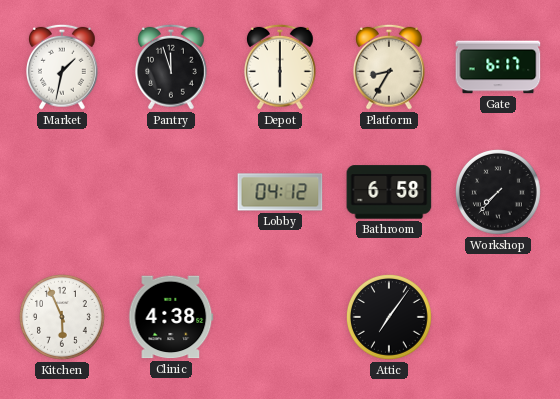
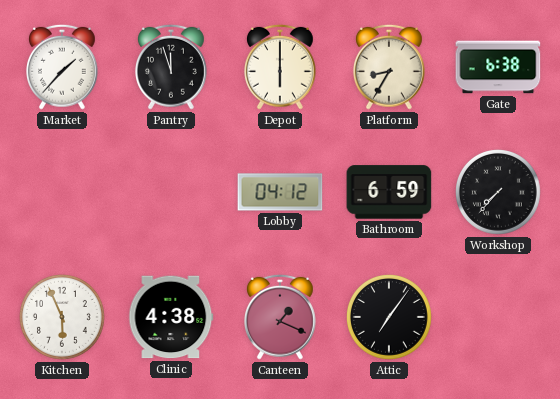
Market: 1:32 -> 1:37 (63, 67)
Gate: 6:17 -> 6:38 (498, 67)
Bathroom: 6:58 -> 6:59 (389, 192)
Canteen: none -> 1:19 (281, 317)
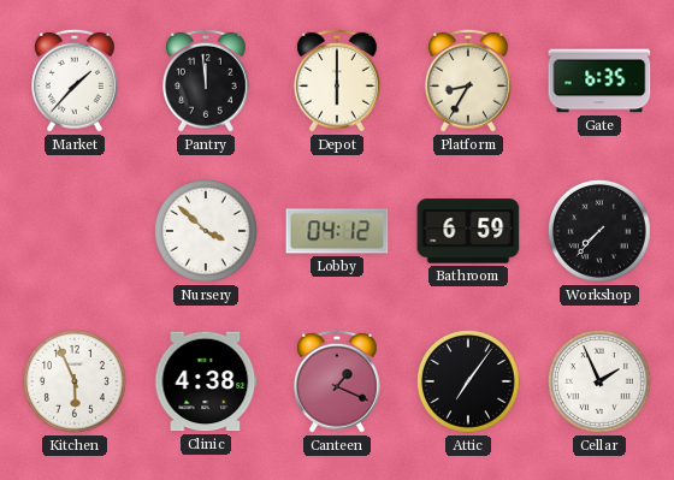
Pantry: 11:57 -> 11:59 (207, 81)
Gate: 6:38 -> 6:35 (599, 81)
Nursery: none -> 3:52 (207, 232)
Cellar: none -> 1:56 (601, 383)
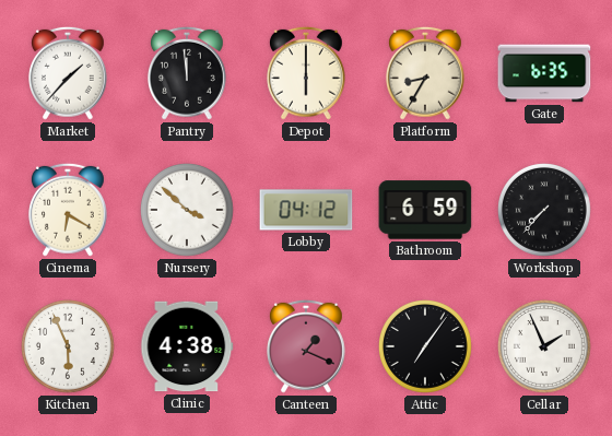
Cinema: none -> 6:20 (69, 210)
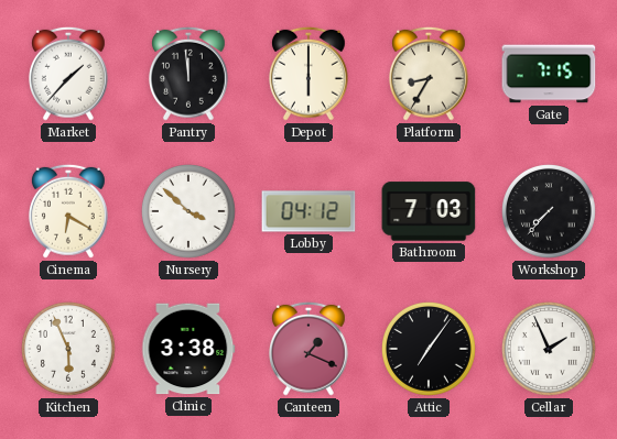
Gate: 6:35 -> 7:15 (549, 74)
Bathroom: 6:59 -> 7:03 (429, 211)
Clinic: 4:38 -> 3:38 (188, 349)
